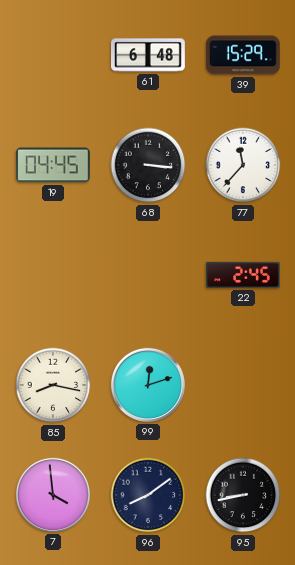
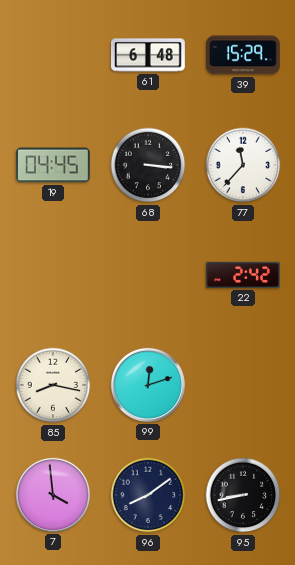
22: 2:45 -> 2:42 (244, 275)
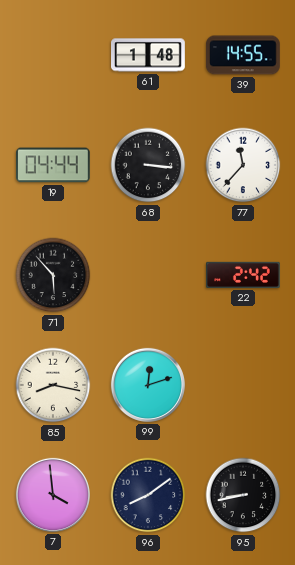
61: 6:48 -> 1:48 (149, 55)
39: 15:29 -> 14:55 (244, 55)
19: 04:45 -> 04:44 (54, 165)
71: none -> 5:53 (53, 275)
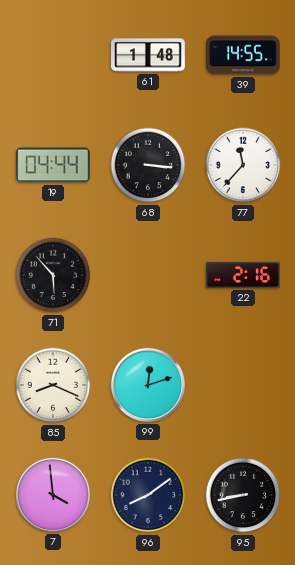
22: 2:42 -> 2:16 (244, 275)
85: 8:17 -> 8:19 (53, 385)
